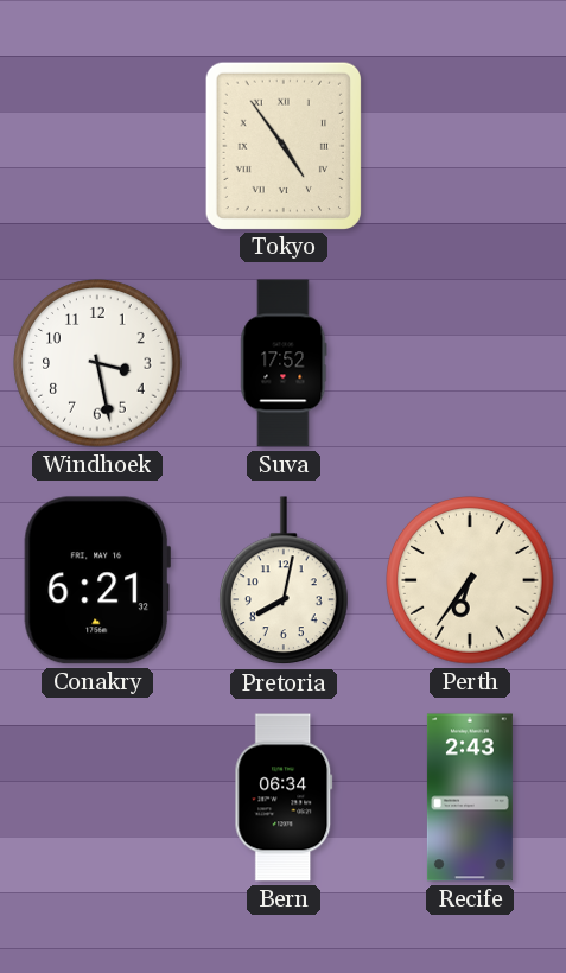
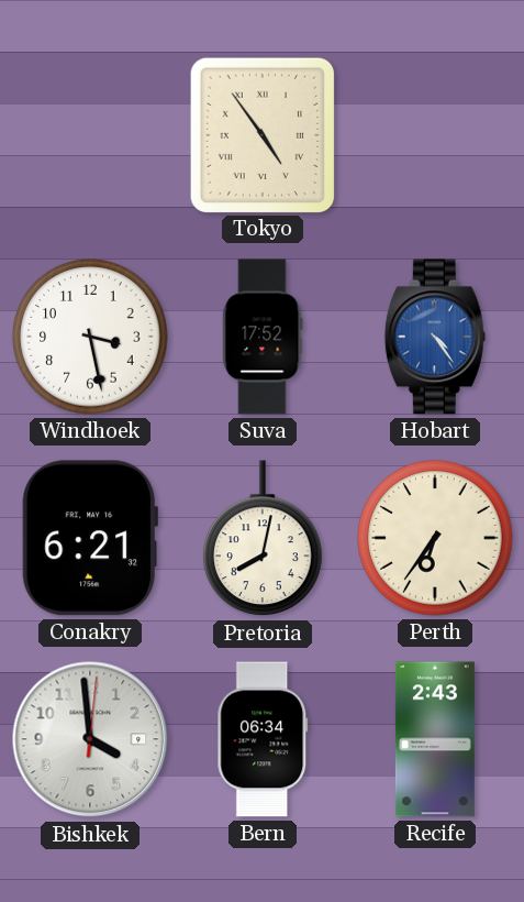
Hobart: none -> 4:24 (435, 337)
Bishkek: none -> 3:59 (90, 739)
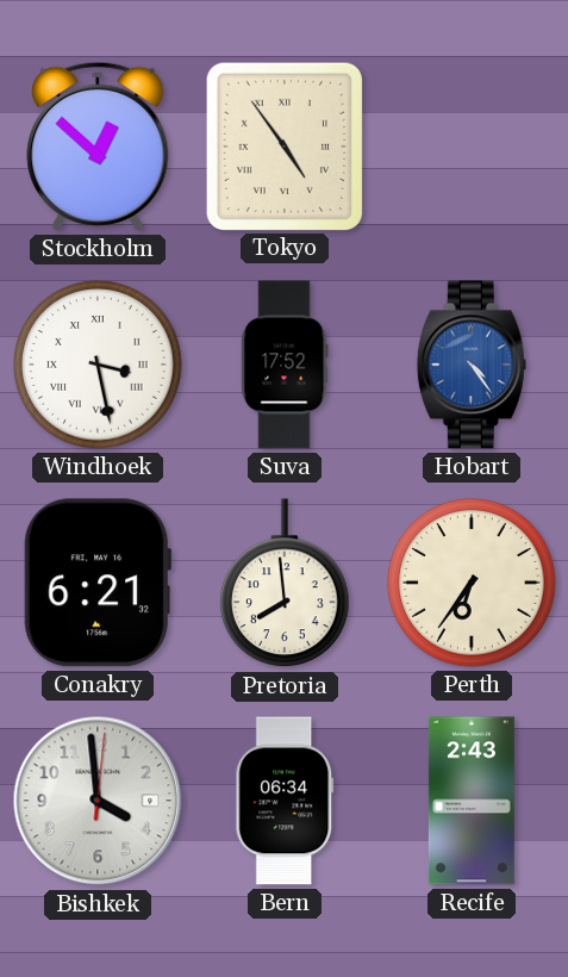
Stockholm: none -> 12:52 (98, 147)
Windhoek numerals: Arabic -> Roman (98, 365)
Pretoria: 8:02 -> 7:59 (285, 584)
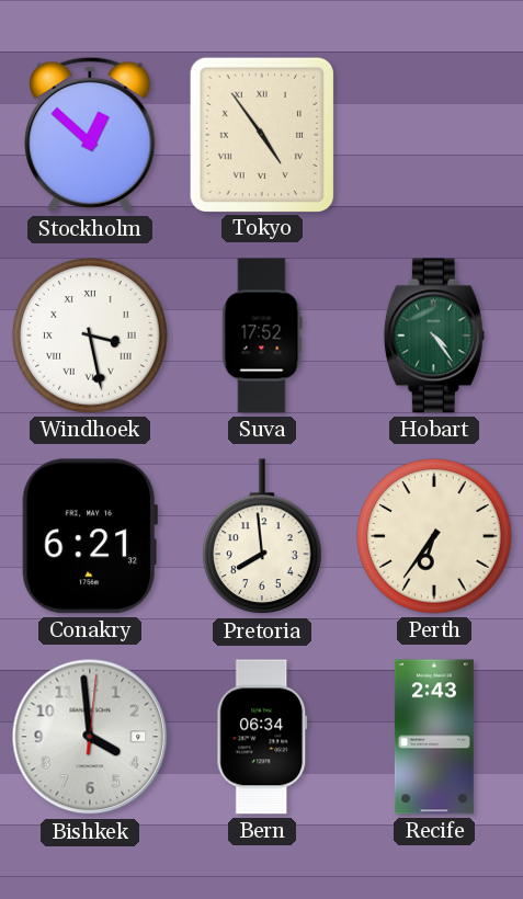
Hobart dial: blue -> green (434, 335)
